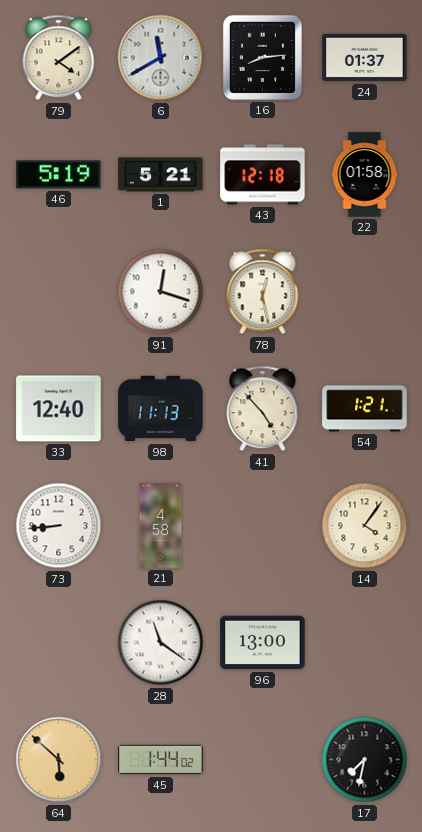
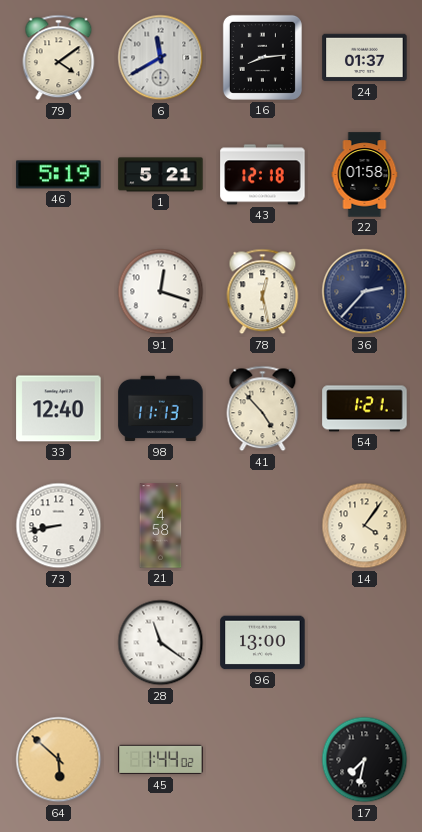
36: none -> 2:37 (365, 292)
73: 8:44 -> 8:43 (59, 526)
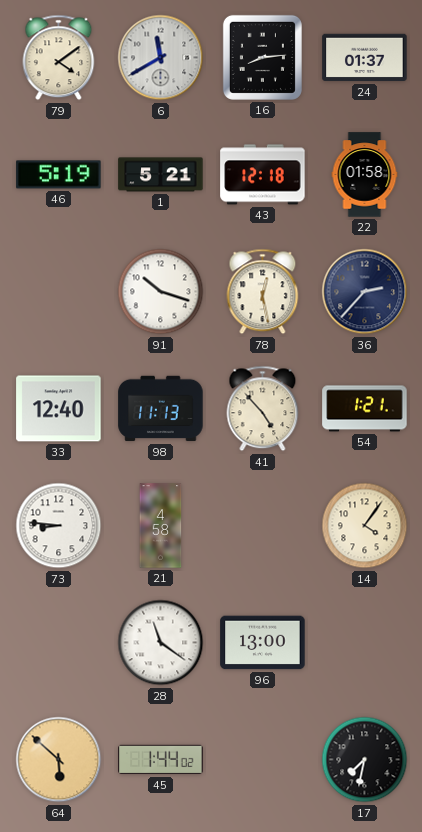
91: 12:18 -> 10:18 (161, 292)
73: 8:43 -> 8:46 (59, 526)
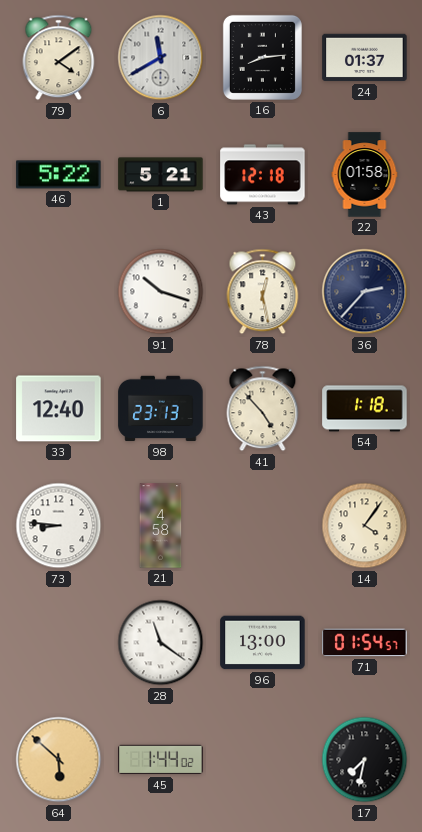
46: 5:19 -> 5:22 (59, 175)
98: 11:13 -> 23:13 (161, 409)
54: 1:21 -> 1:18 (365, 409)
71: none -> 01:54 (365, 643)
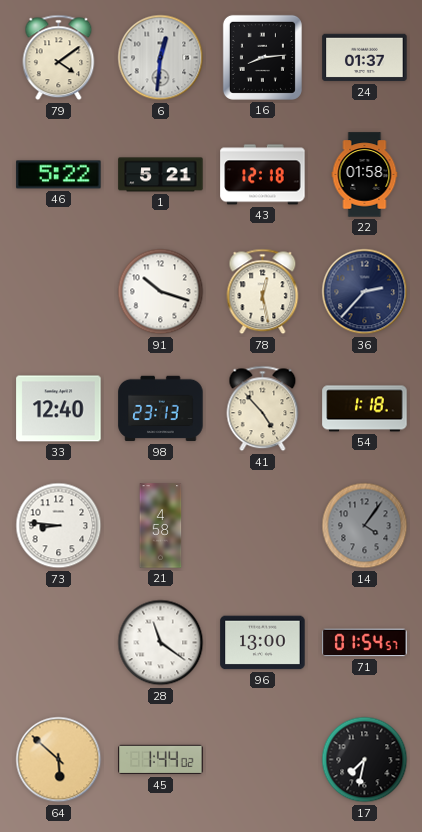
6: 11:40 -> 12:31 (161, 58)
14 dial: cream -> grey (365, 526)
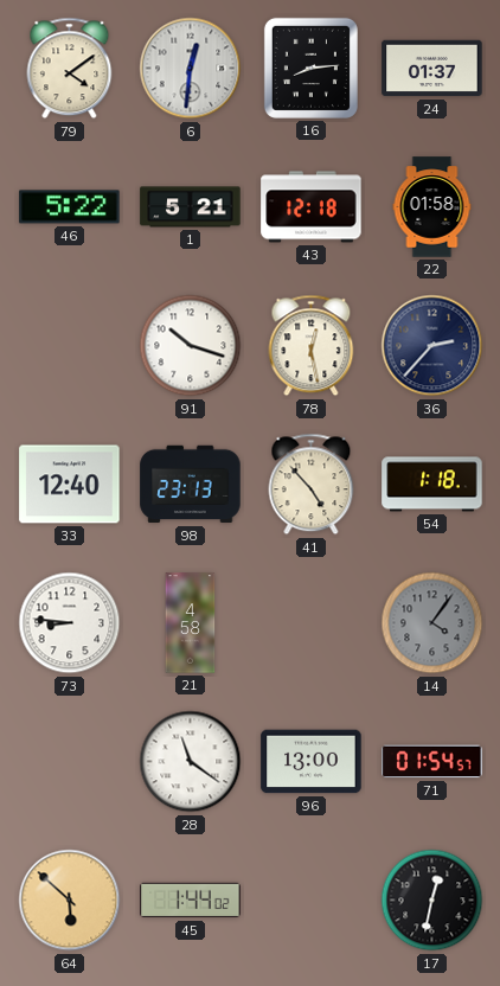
17: 7:32 -> 12:32 (432, 901)
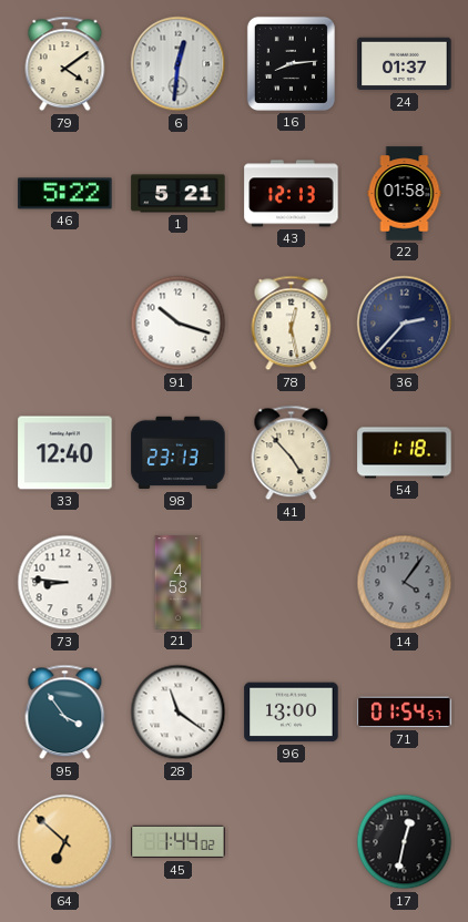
43: 12:18 -> 12:13 (292, 194)
95: none -> 3:54 (65, 713)
64: 5:52 -> 6:52 (65, 842)
